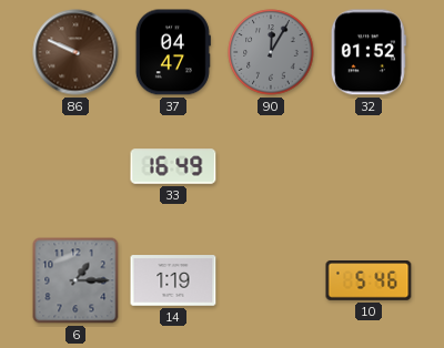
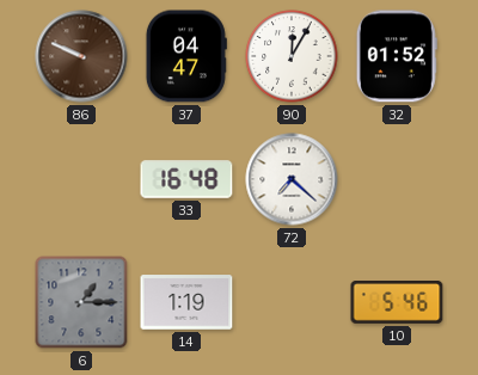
90 dial: grey -> white (292, 56)
33: 16:49 -> 16:48 (186, 179)
72: none -> 7:22 (292, 179)
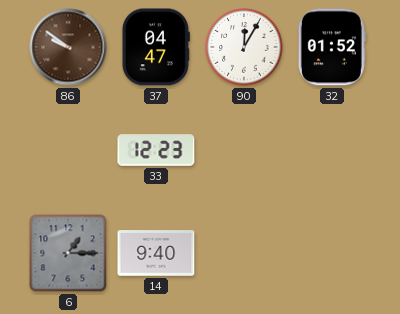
86: 9:49 -> 9:51 (68, 47)
33: 16:48 -> 12:23 (156, 150)
72: 7:22 -> none (292, 179)
14: 1:19 -> 9:40 (156, 253)
10: 5:46 -> none (397, 303)
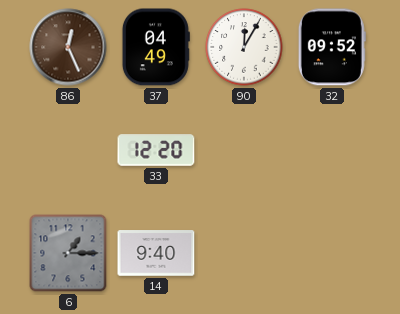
86: 9:51 -> 12:26 (68, 47)
37: 04:47 -> 04:49 (156, 47)
32: 01:52 -> 09:52 (332, 47)
33: 12:23 -> 12:20 (156, 150)
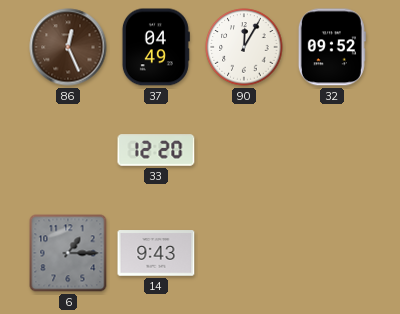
14: 9:40 -> 9:43 (156, 253)
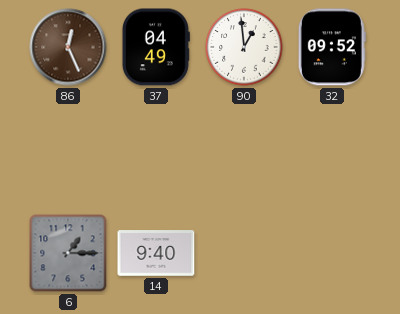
90: 12:05 -> 12:59 (244, 47)
33: 12:20 -> none (156, 150)
14: 9:43 -> 9:40 (156, 253)
